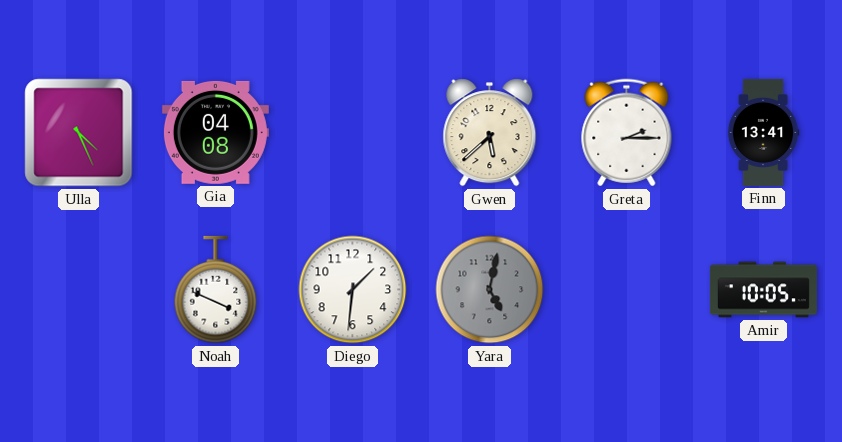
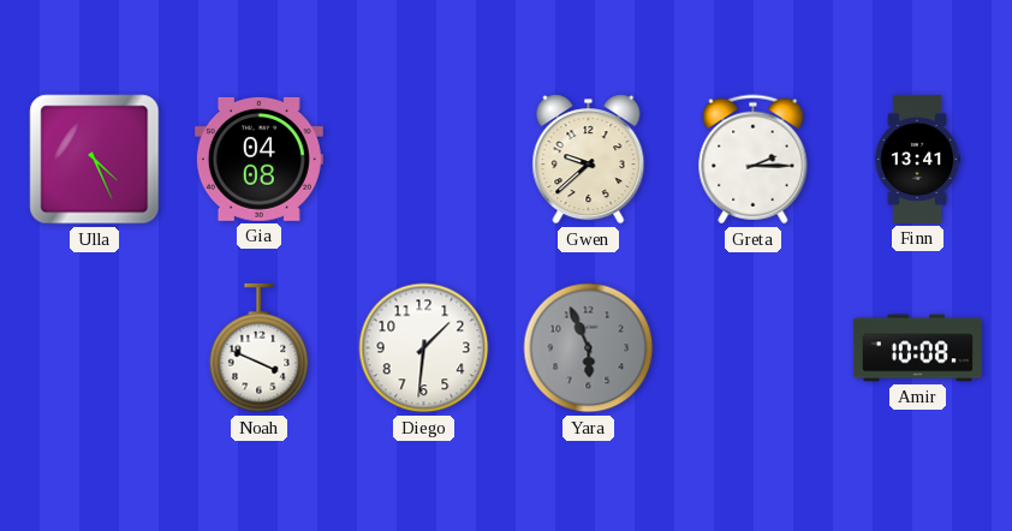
Gwen: 5:38 -> 9:38 (589, 160)
Yara: 5:02 -> 5:56 (589, 348)
Amir: 10:05 -> 10:08 (917, 348)
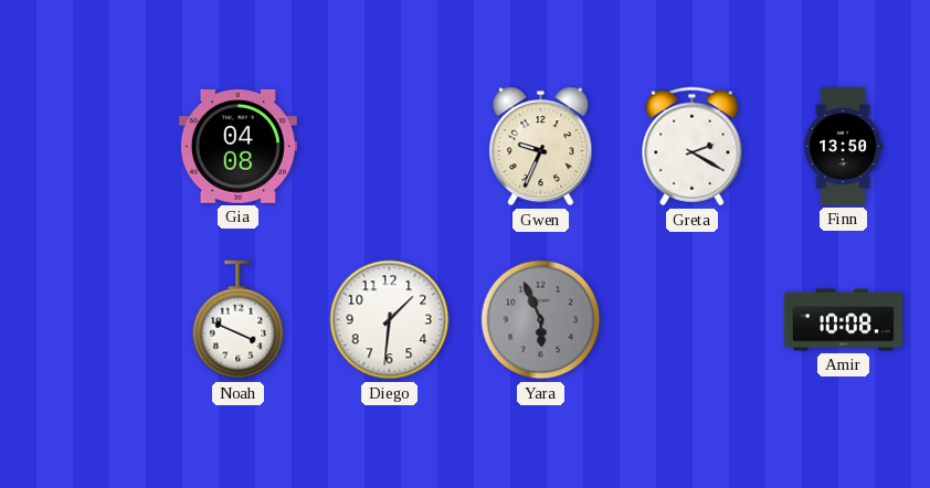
Ulla: 4:26 -> none (95, 160)
Gwen: 9:38 -> 9:34 (541, 147)
Greta: 2:15 -> 2:20 (693, 147)
Finn: 13:41 -> 13:50 (843, 146)
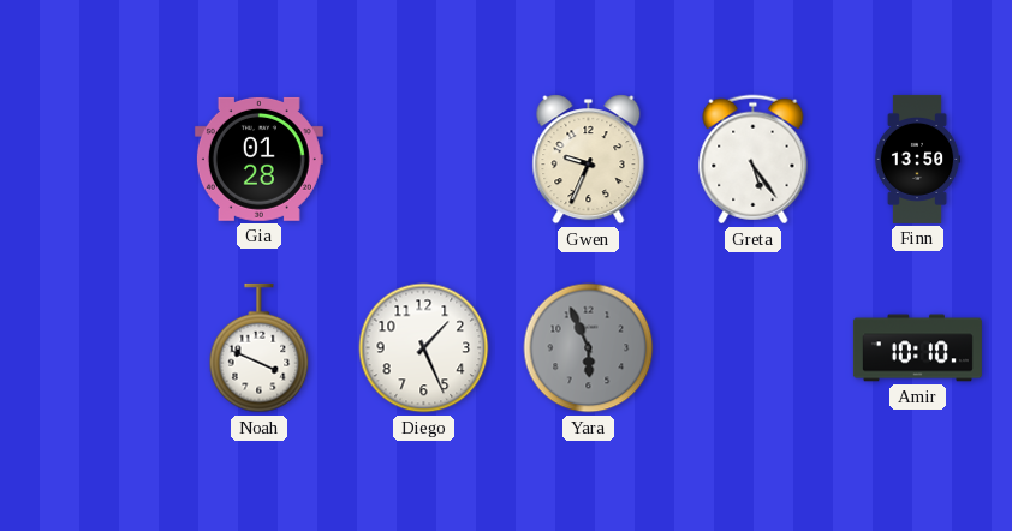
Gia: 04:08 -> 01:28 (258, 159)
Greta: 2:20 -> 5:24 (754, 160)
Diego: 1:31 -> 1:26 (424, 348)
Amir: 10:08 -> 10:10 (917, 348)
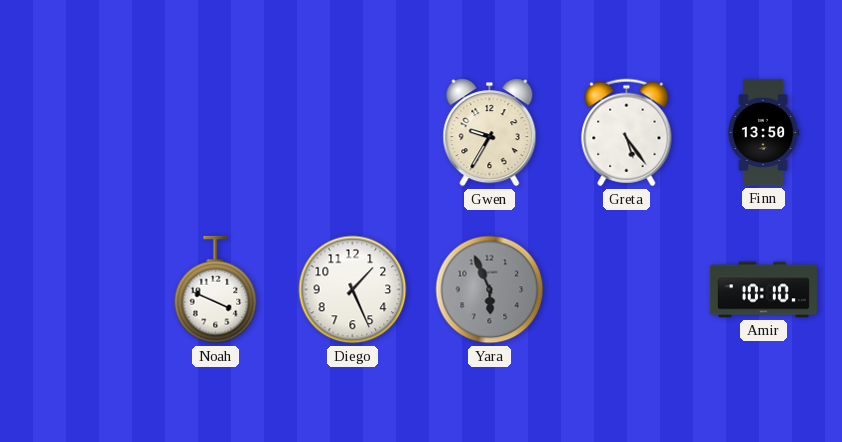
Gia: 01:28 -> none (258, 159)
Gwen: 9:34 -> 9:35 (490, 133)
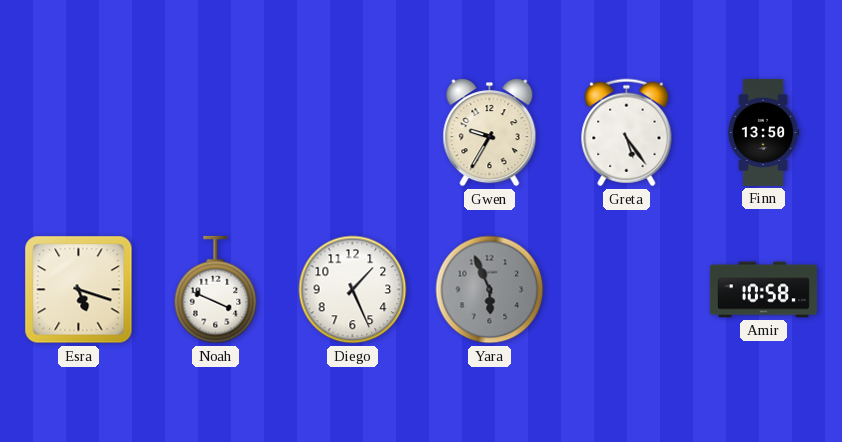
Esra: none -> 5:18 (79, 290)
Amir: 10:10 -> 10:58 (763, 290)
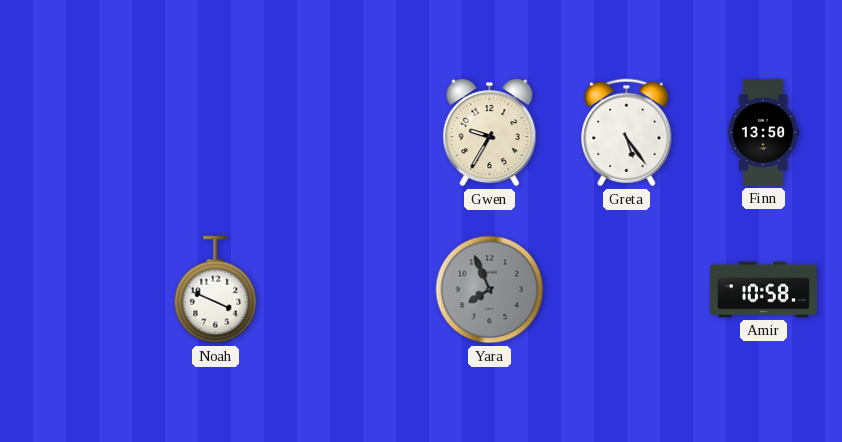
Esra: 5:18 -> none (79, 290)
Diego: 1:26 -> none (353, 290)
Yara: 5:56 -> 7:56 (490, 290)
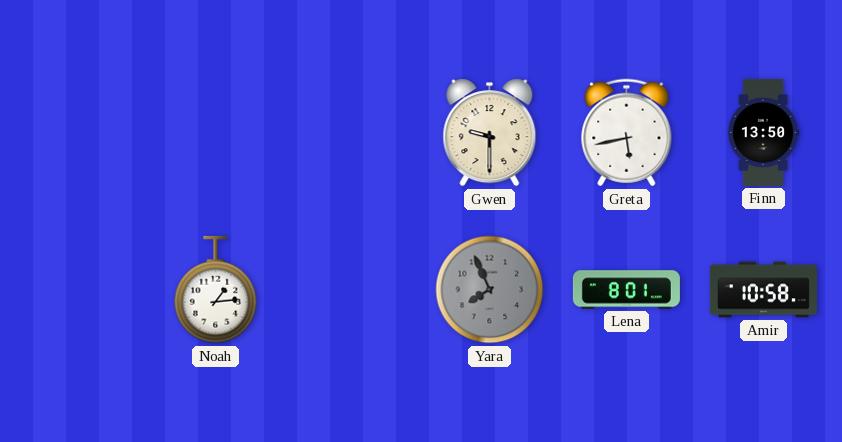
Gwen: 9:35 -> 9:30 (490, 133)
Greta: 5:24 -> 5:43 (627, 133)
Noah: 3:49 -> 1:14 (216, 290)
Lena: none -> 8:01 (626, 290)
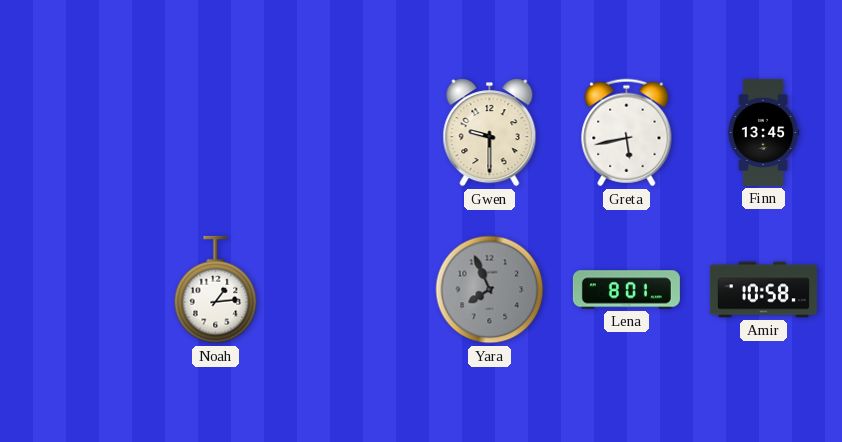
Finn: 13:50 -> 13:45 (763, 132)
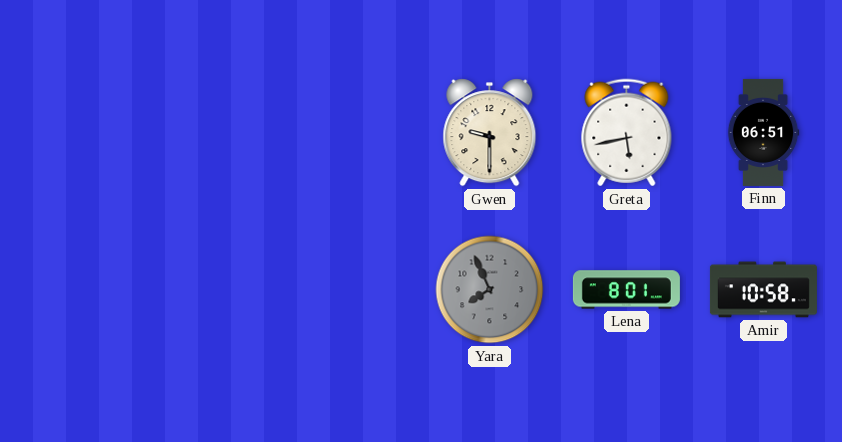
Finn: 13:45 -> 06:51 (763, 132)
Noah: 1:14 -> none (216, 290)
